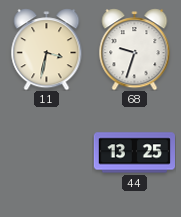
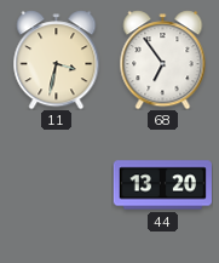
68: 9:33 -> 6:54 (163, 59)
44: 13:25 -> 13:20 (162, 185)
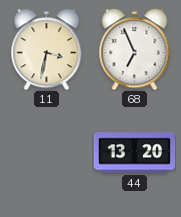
68: 6:54 -> 6:56 (135, 49)
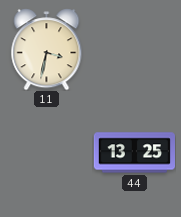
68: 6:56 -> none (135, 49)
44: 13:20 -> 13:25 (134, 153)
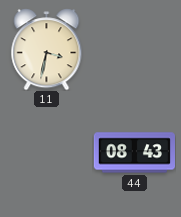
44: 13:25 -> 08:43 (134, 153)
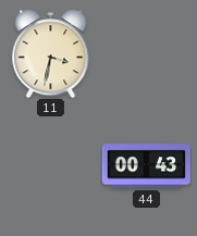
44: 08:43 -> 00:43 (146, 166)
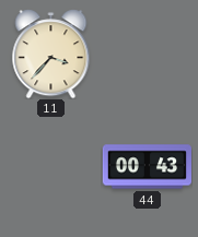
11: 3:32 -> 3:37 (51, 54)
